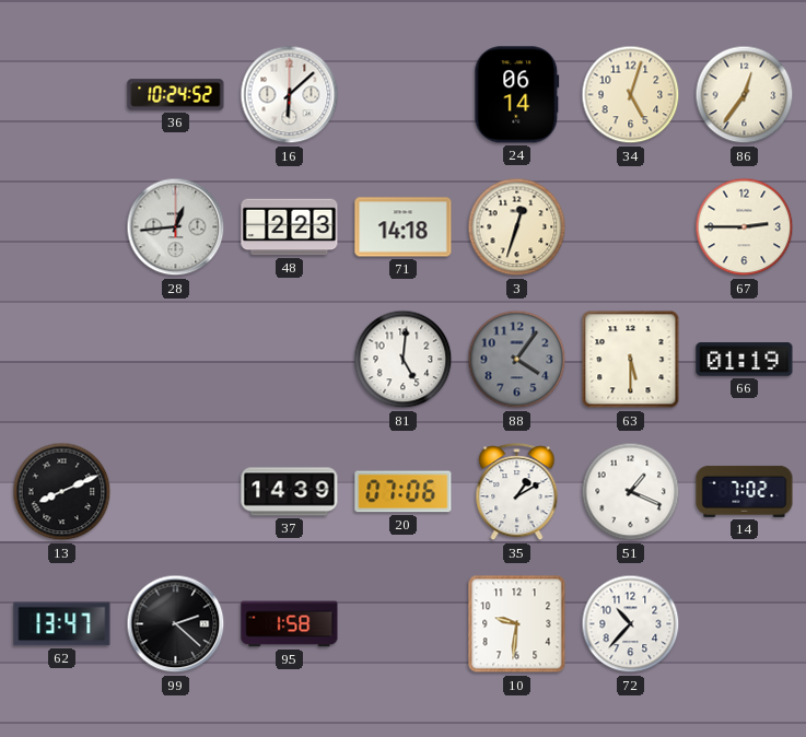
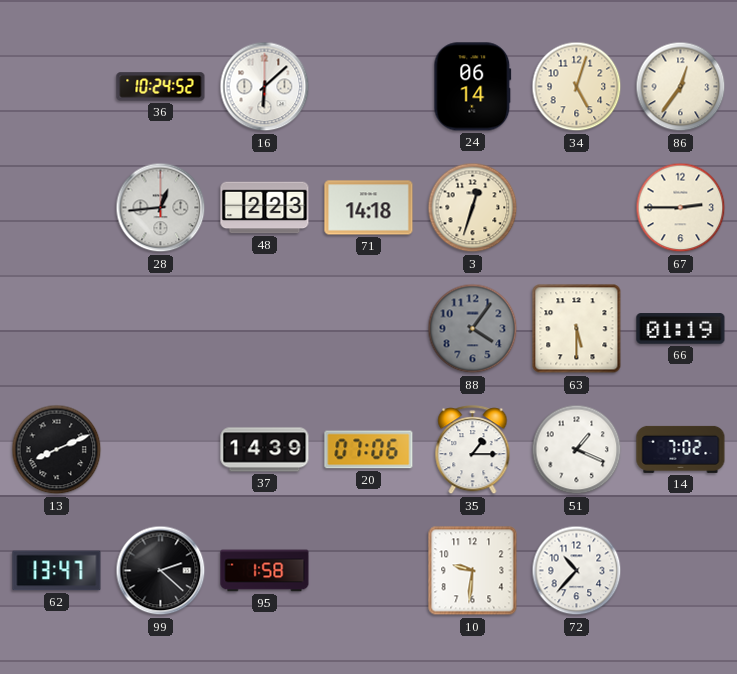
81: 5:01 -> none (404, 360)
35: 1:10 -> 1:15 (473, 450)
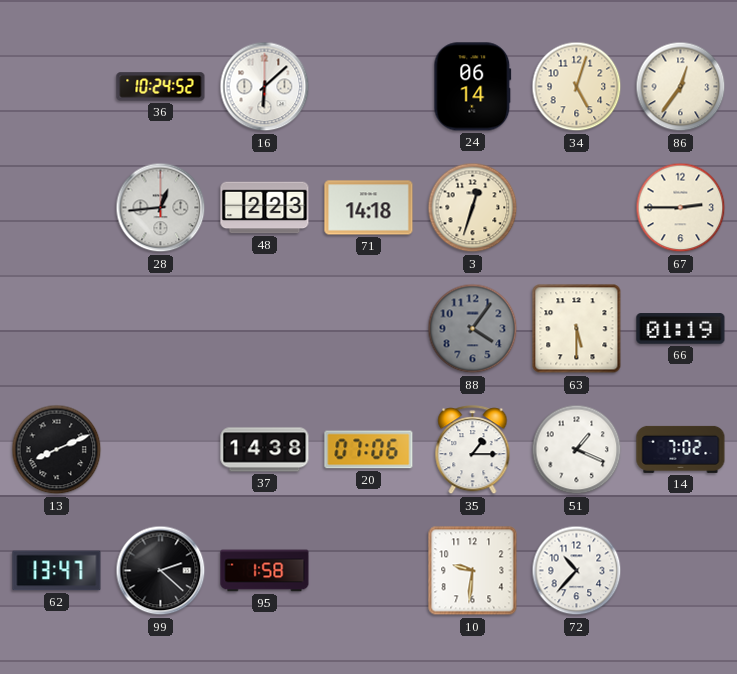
37: 14:39 -> 14:38 (265, 450)
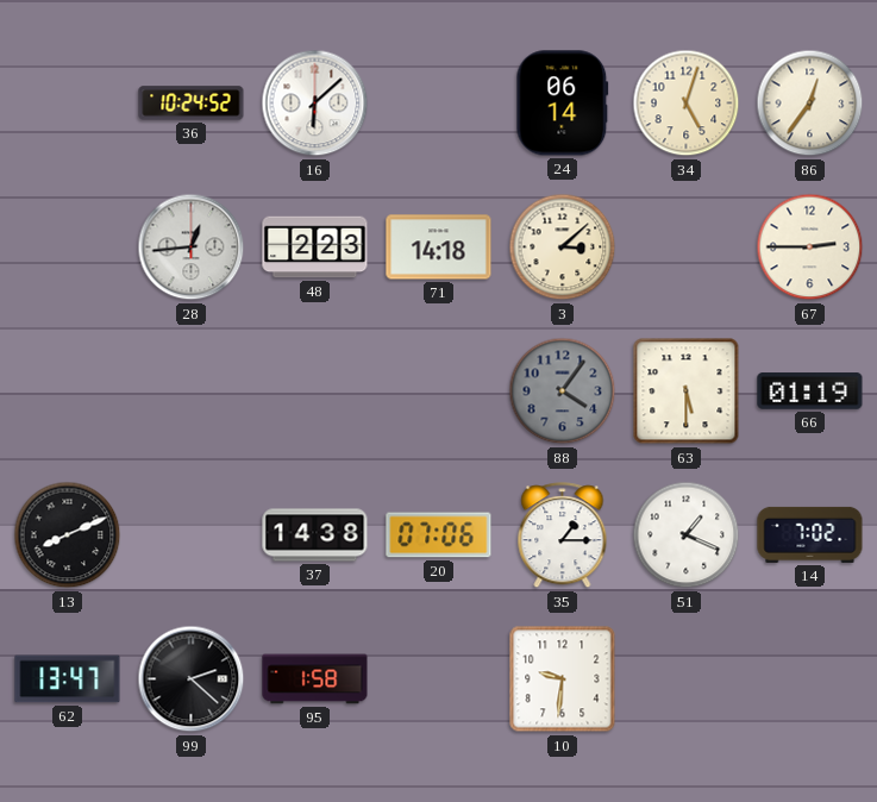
3: 12:33 -> 3:08 (563, 248)
72: 10:37 -> none (577, 571)
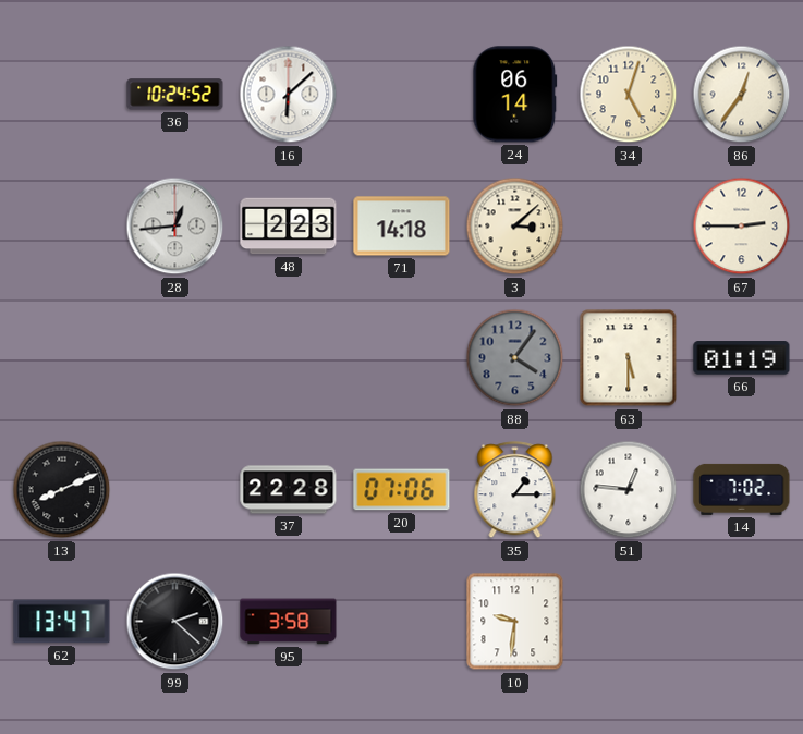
37: 14:38 -> 22:28 (289, 490)
51: 1:19 -> 12:46 (629, 490)
95: 1:58 -> 3:58 (289, 622)
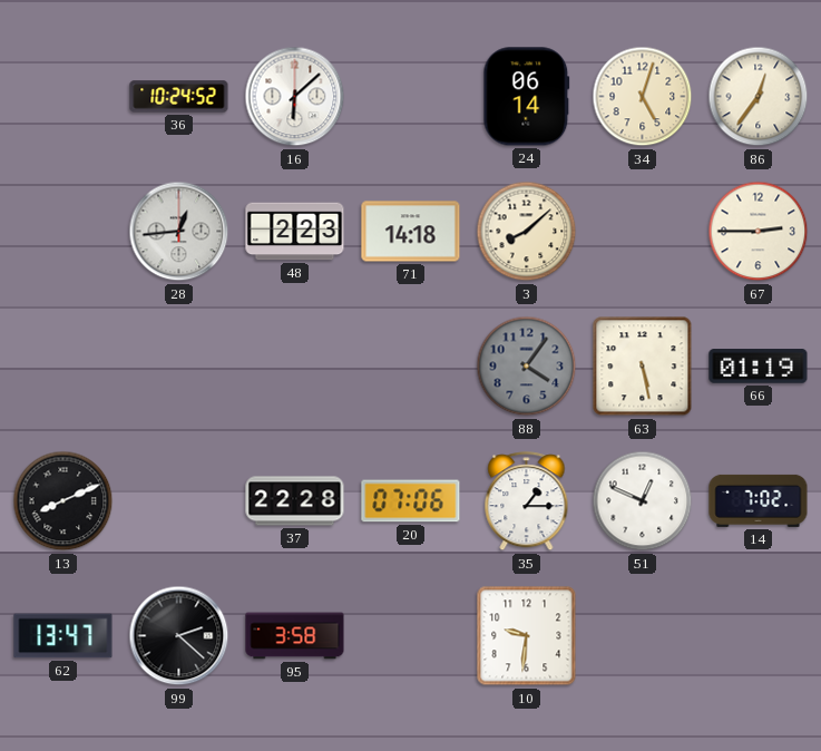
3: 3:08 -> 8:08 (527, 232)
63: 5:30 -> 5:28 (643, 367)
51: 12:46 -> 12:49 (643, 501)
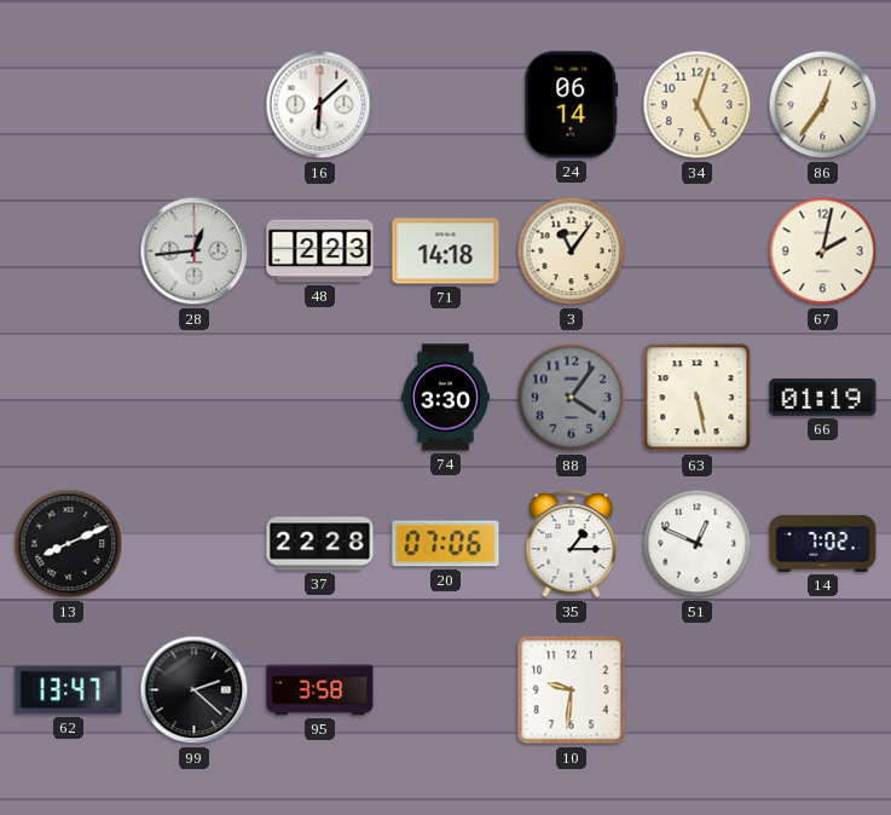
36: 10:24 -> none (179, 97)
3: 8:08 -> 11:06 (572, 252)
67: 2:45 -> 2:02 (823, 252)
74: none -> 3:30 (445, 398)
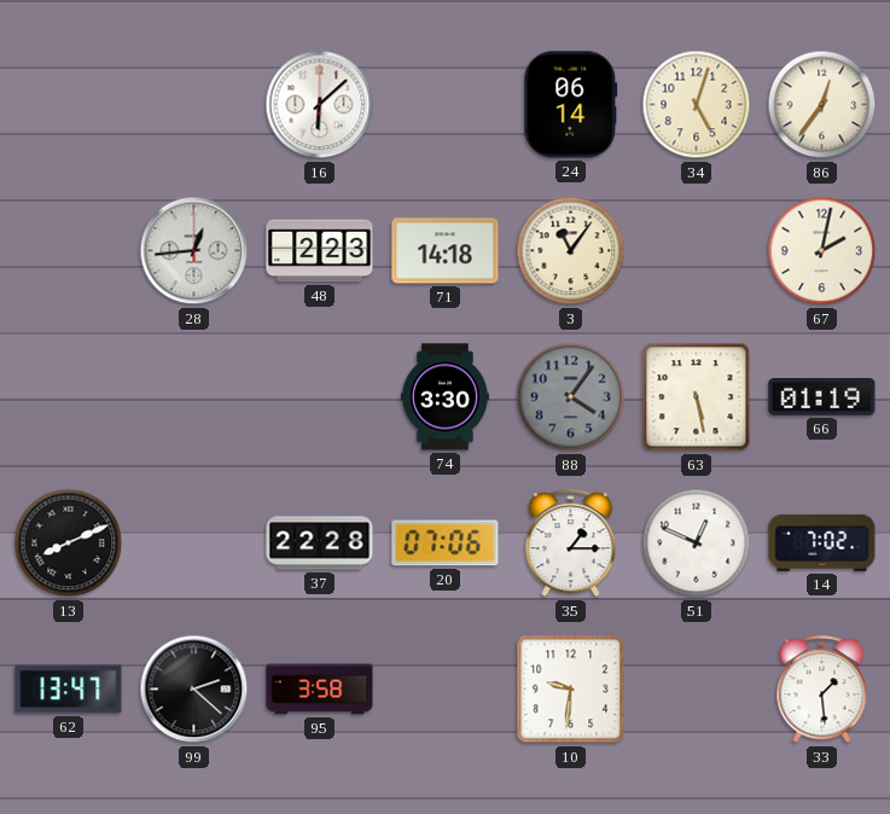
33: none -> 1:29 (822, 690)
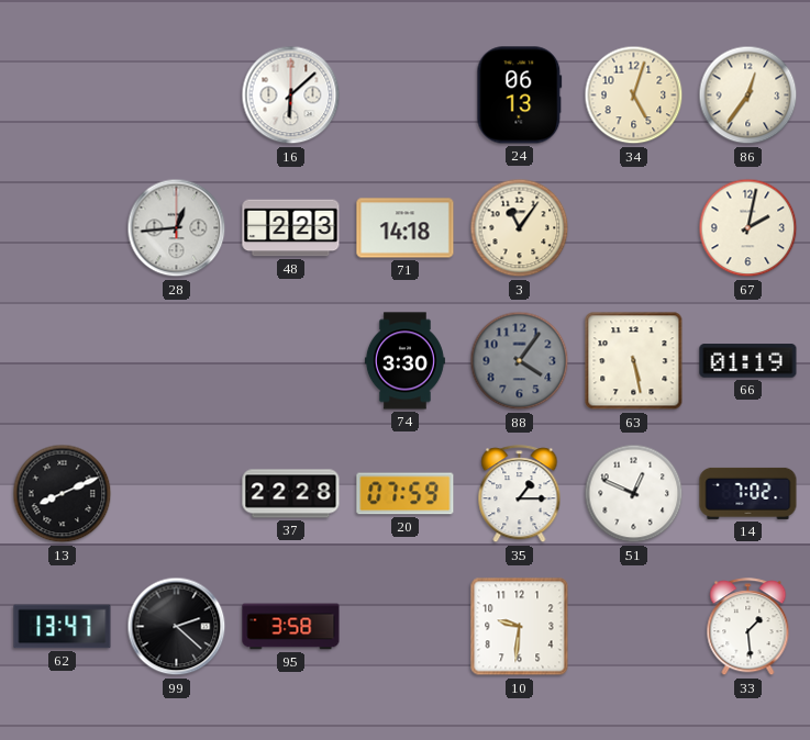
24: 06:14 -> 06:13 (520, 96)
20: 07:06 -> 07:59 (406, 494)
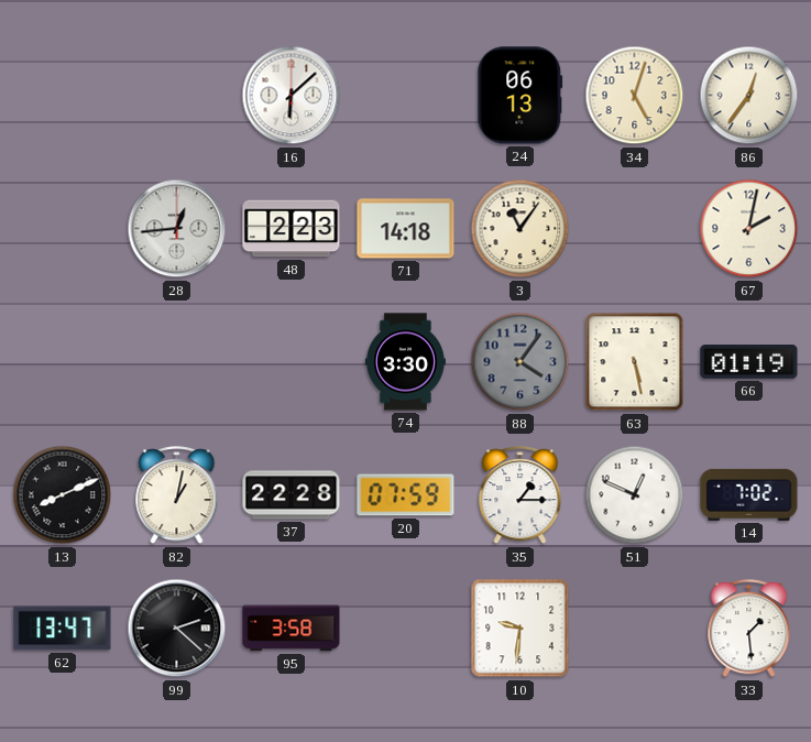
82: none -> 1:02 (177, 495)
